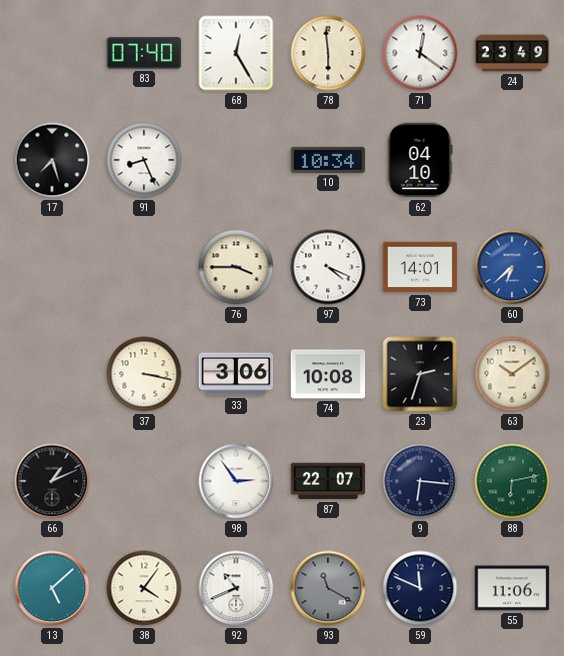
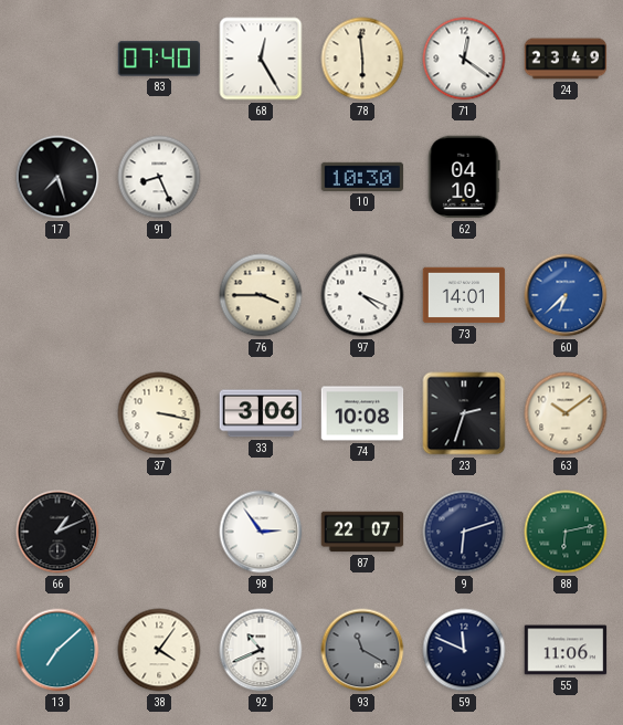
10: 10:34 -> 10:30 (362, 177)
9: 6:16 -> 6:12 (464, 532)
13: 5:08 -> 7:08 (57, 650)
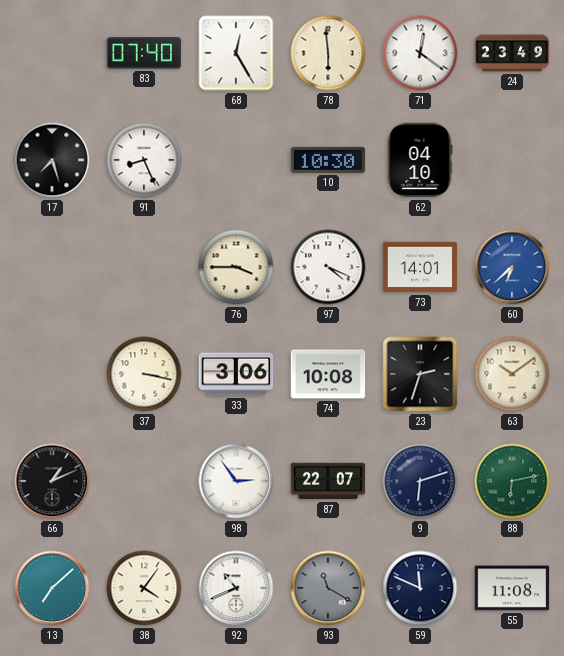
55: 11:06 -> 11:08 (512, 588)
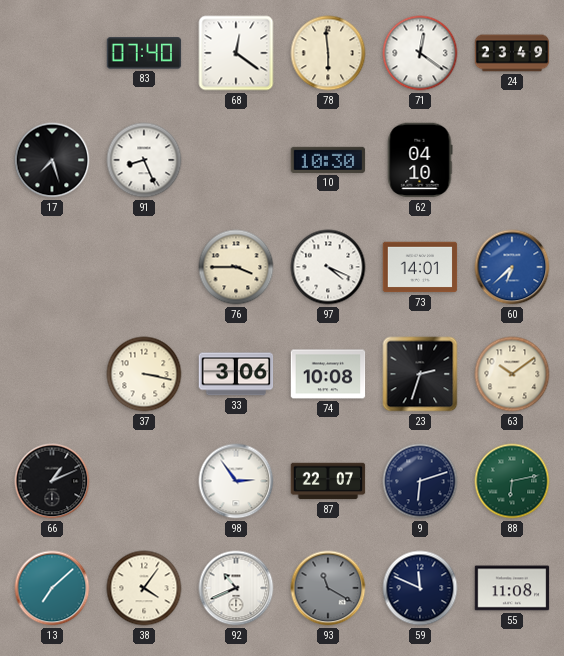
68: 12:25 -> 12:21 (236, 53)
